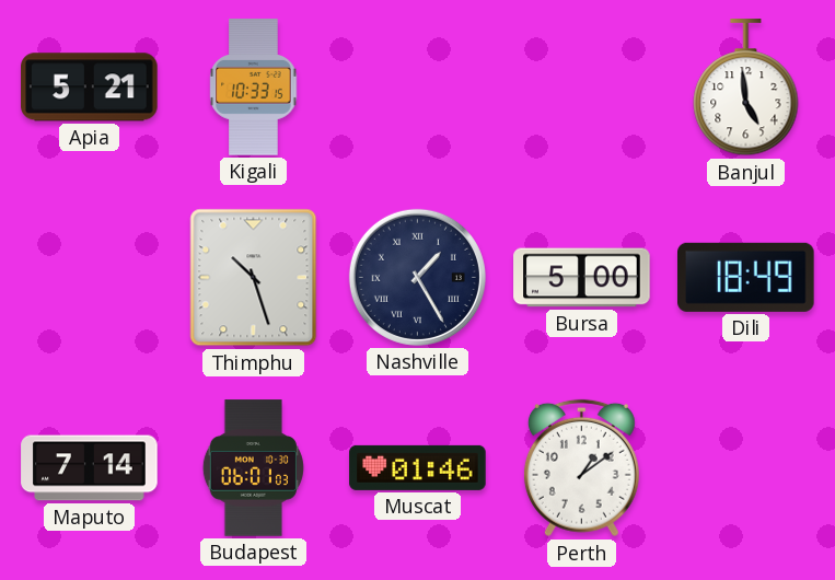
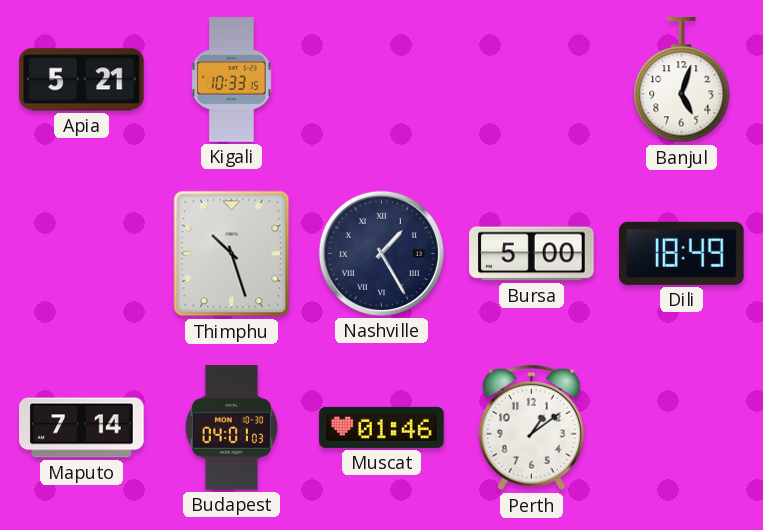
Banjul: 4:59 -> 5:03 (682, 80)
Budapest: 06:01 -> 04:01 (231, 428)
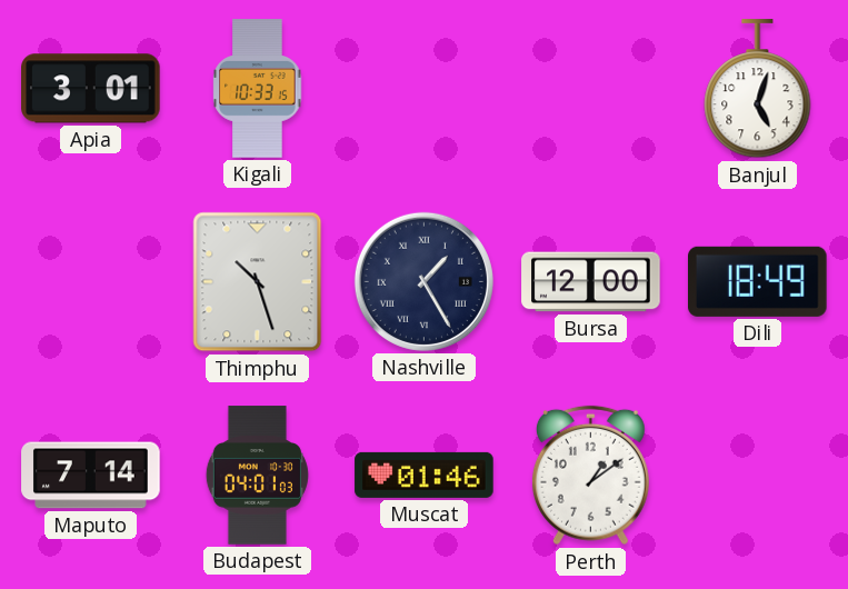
Apia: 5:21 -> 3:01 (91, 89)
Bursa: 5:00 -> 12:00 (591, 282)
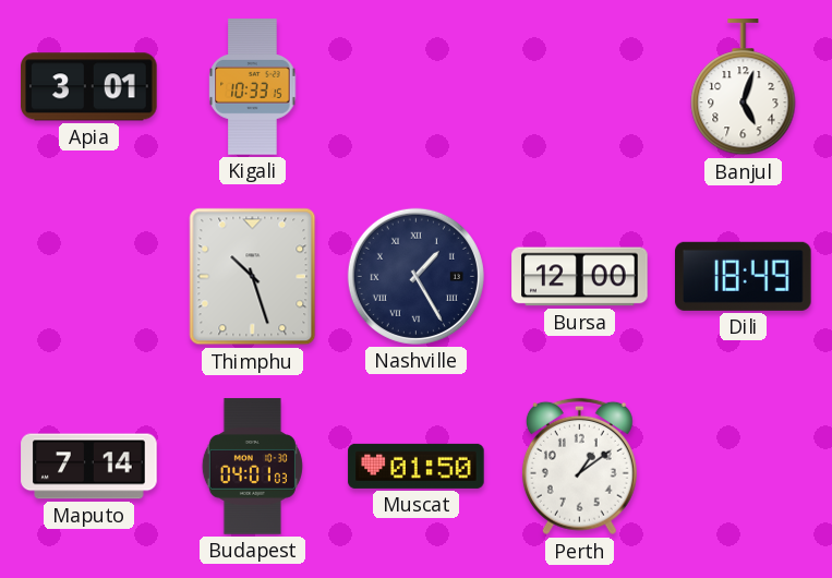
Muscat: 01:46 -> 01:50 (417, 466)
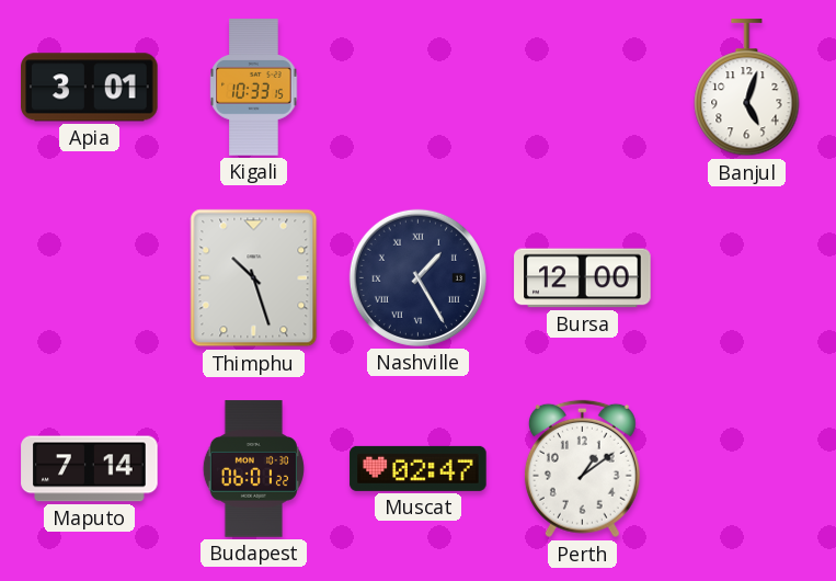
Dili: 18:49 -> none (744, 276)
Budapest: 04:01 -> 06:01 (253, 469)
Muscat: 01:50 -> 02:47 (419, 468)
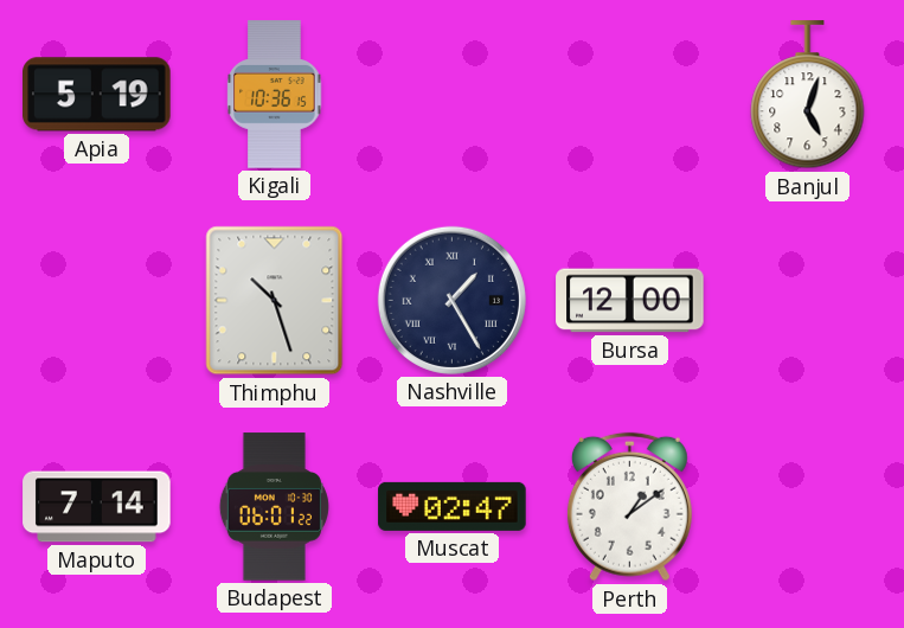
Apia: 3:01 -> 5:19 (97, 95)
Kigali: 10:33 -> 10:36 (275, 95)
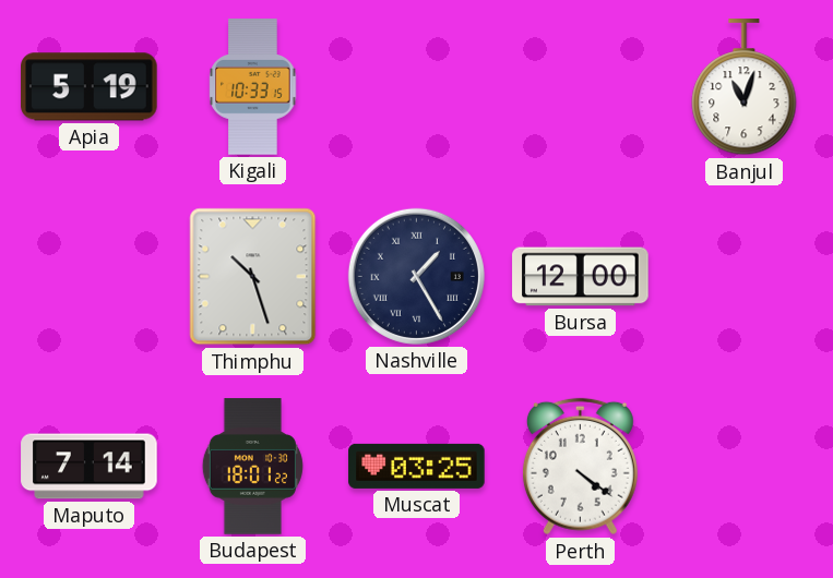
Kigali: 10:36 -> 10:33 (253, 87)
Banjul: 5:03 -> 11:03 (745, 87)
Budapest: 06:01 -> 18:01 (252, 467)
Muscat: 02:47 -> 03:25 (417, 466)
Perth: 1:09 -> 4:21 (580, 467)
